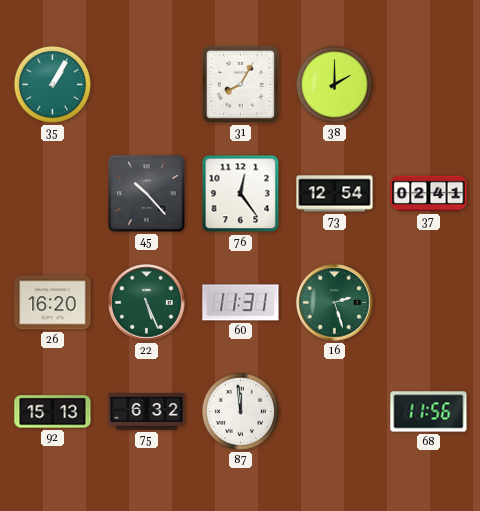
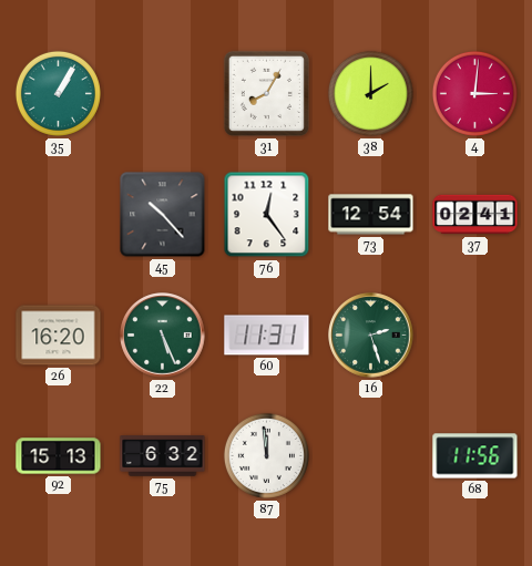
4: none -> 3:01 (474, 93)
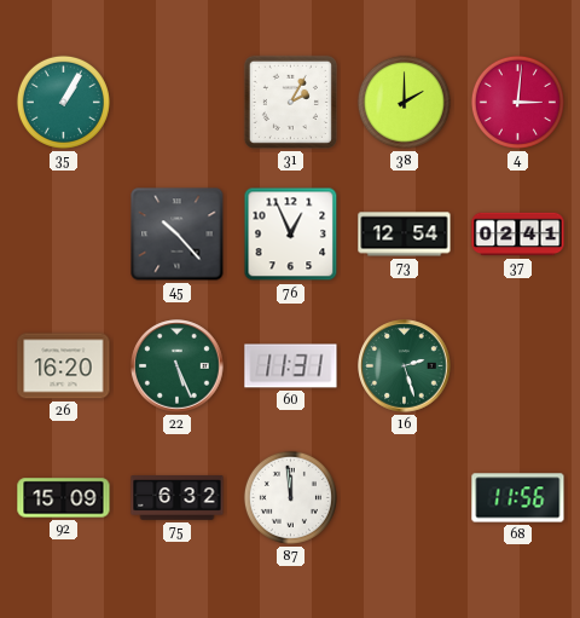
31: 8:05 -> 2:05 (290, 102)
76: 12:24 -> 12:56 (291, 235)
92: 15:13 -> 15:09 (64, 498)
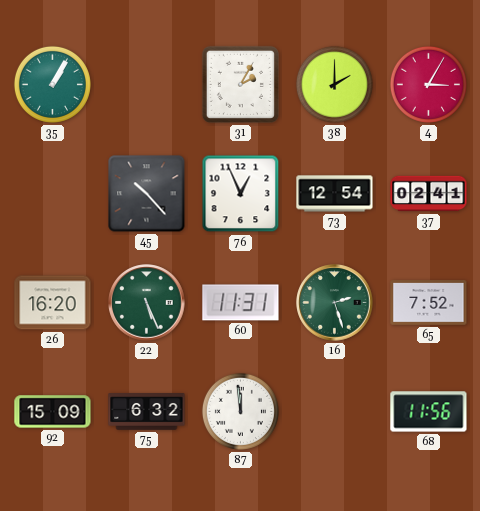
4: 3:01 -> 3:05 (428, 84)
65: none -> 7:52 (429, 303)
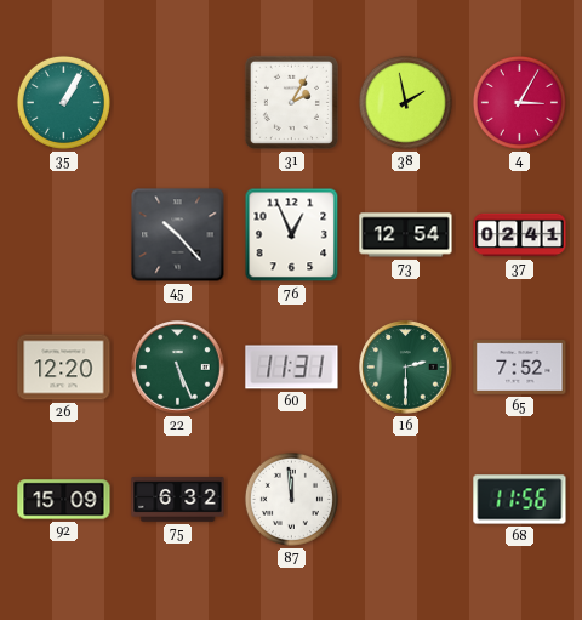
38: 2:00 -> 1:58 (405, 102)
26: 16:20 -> 12:20 (64, 368)
16: 2:27 -> 2:30 (406, 368)
